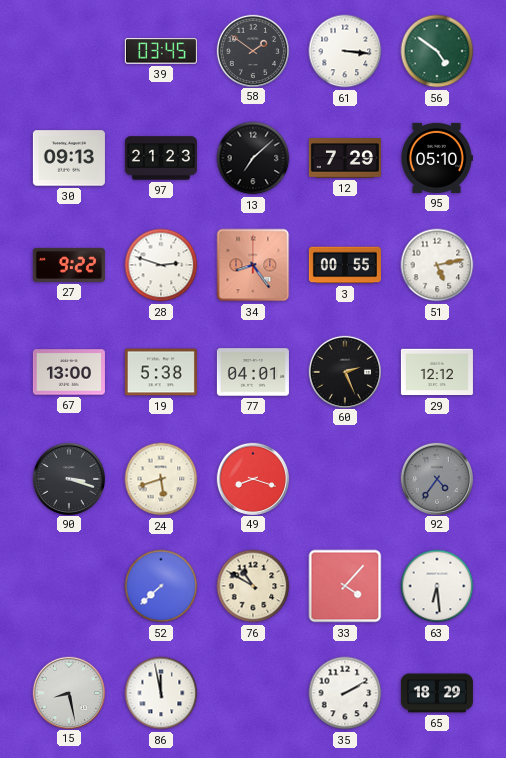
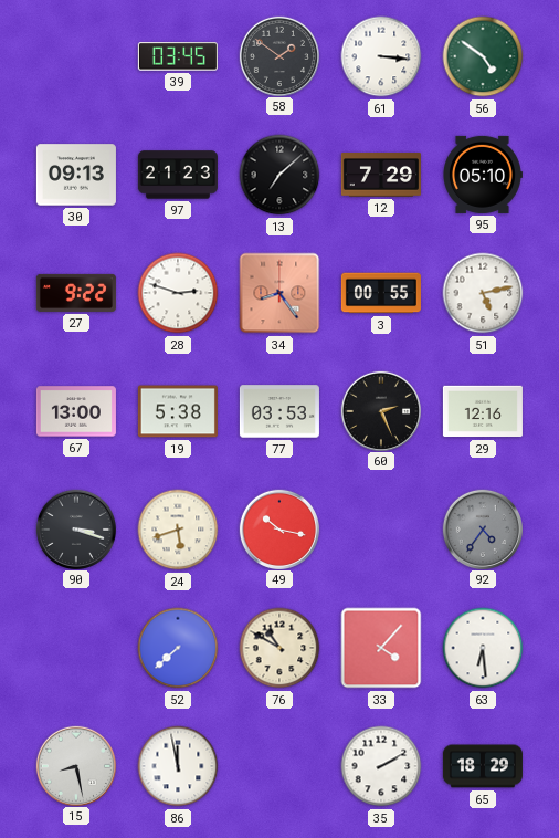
77: 04:01 -> 03:53 (279, 411)
29: 12:12 -> 12:16 (483, 411)
49: 8:18 -> 10:17 (278, 528)
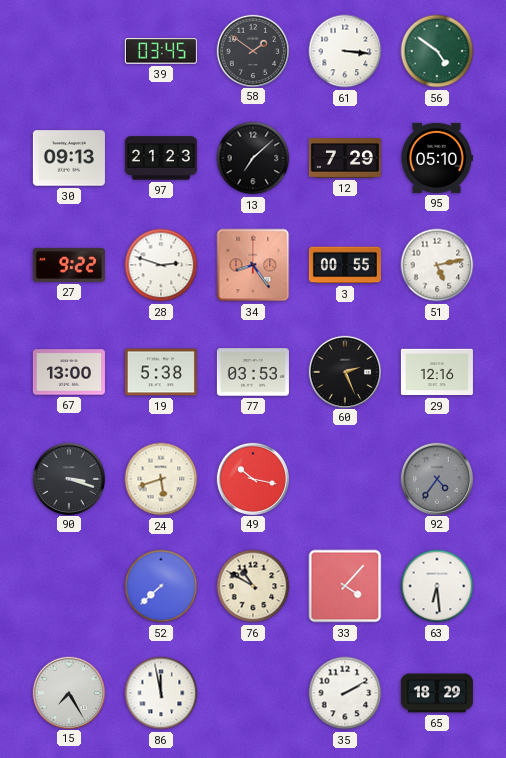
15: 8:28 -> 7:25 (68, 692)
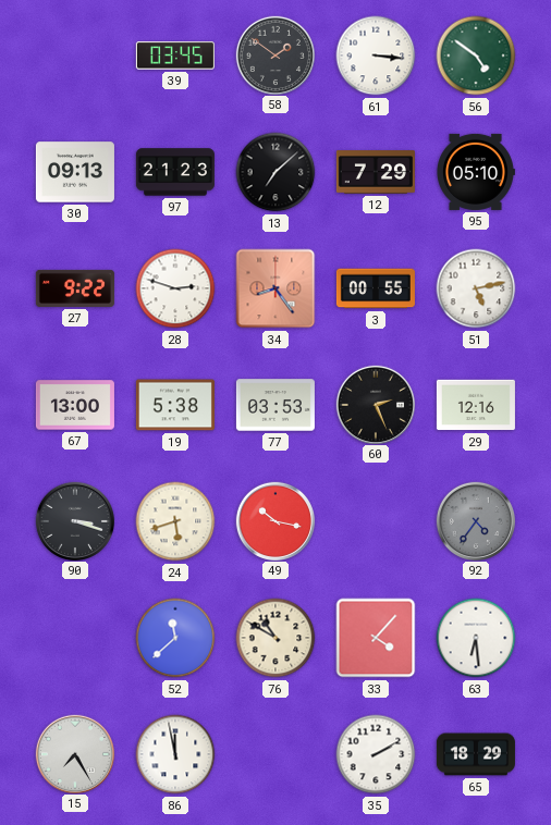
52: 7:38 -> 11:38 (175, 638)
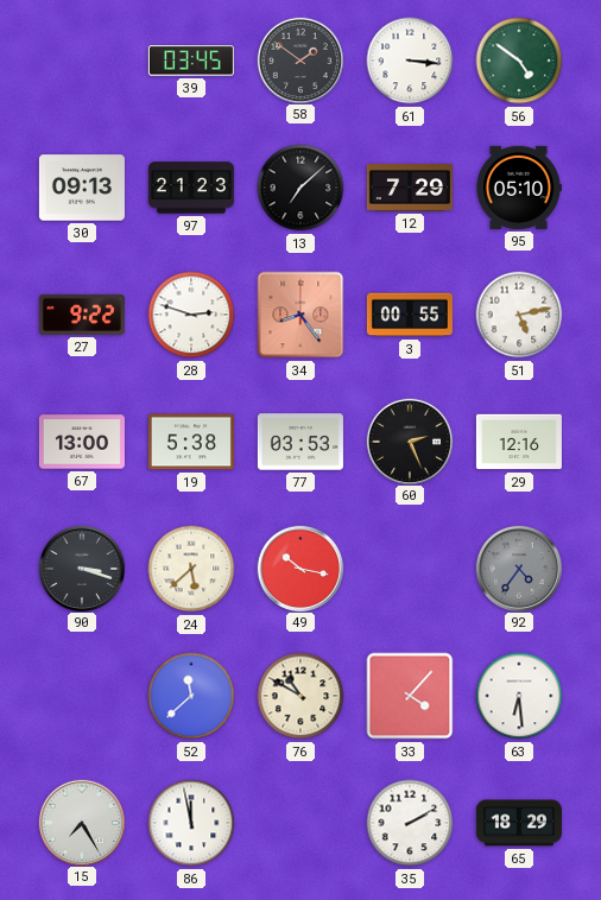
24: 5:42 -> 5:38 (191, 569)
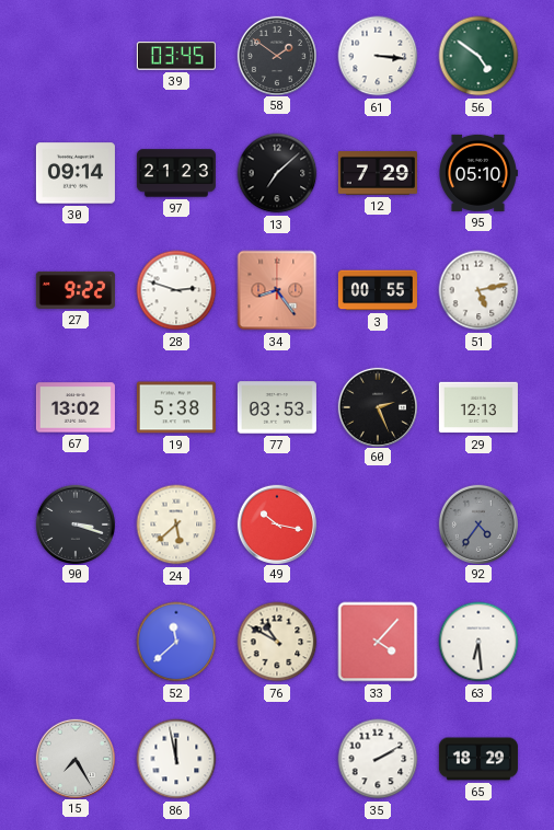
30: 09:13 -> 09:14 (76, 173)
67: 13:00 -> 13:02 (76, 407)
29: 12:16 -> 12:13 (478, 407)
